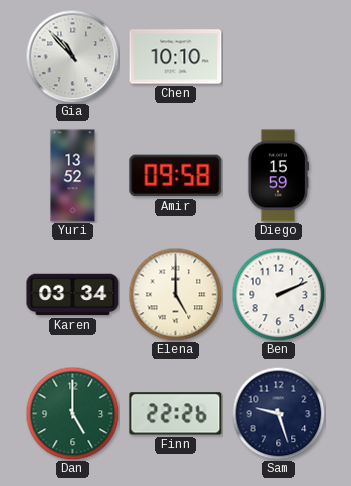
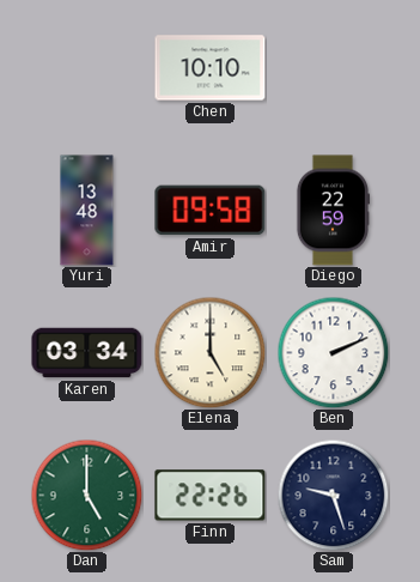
Gia: 10:53 -> none (72, 56)
Yuri: 13:52 -> 13:48 (87, 211)
Diego: 15:59 -> 22:59 (331, 211)
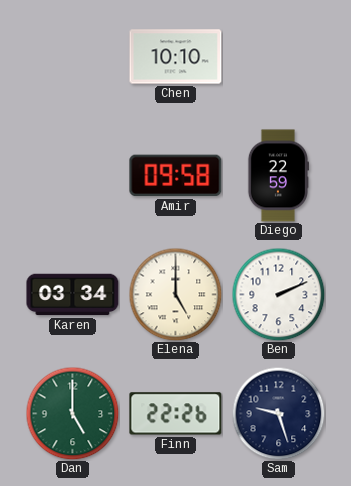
Yuri: 13:48 -> none (87, 211)
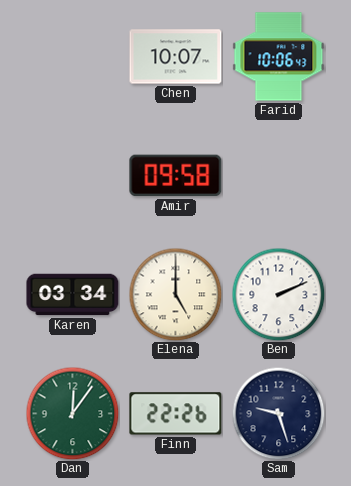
Chen: 10:10 -> 10:07 (176, 57)
Farid: none -> 10:06 (279, 57)
Diego: 22:59 -> none (277, 176)
Dan: 5:00 -> 12:06 (72, 413)
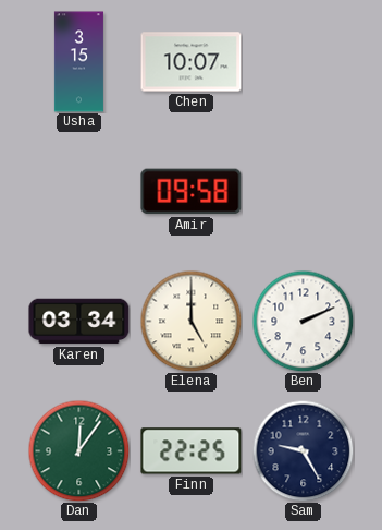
Usha: none -> 3:15 (78, 62)
Farid: 10:06 -> none (279, 57)
Finn: 22:26 -> 22:25 (192, 451)
Sam: 9:27 -> 9:25 (303, 450)
